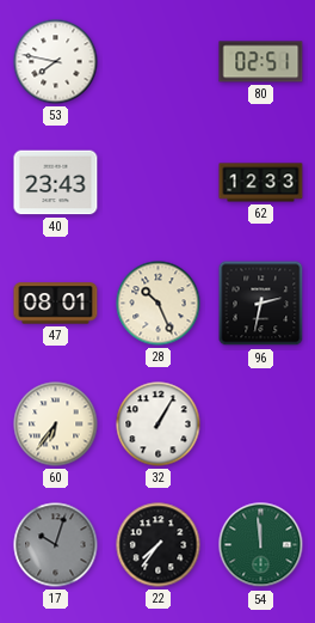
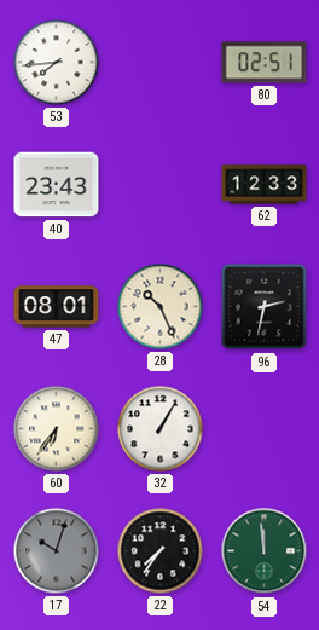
53: 7:47 -> 7:44 (57, 63)
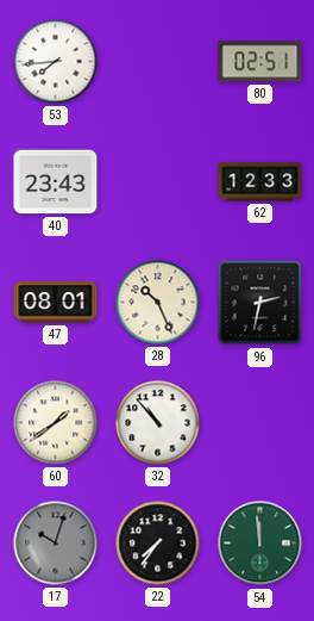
60: 6:36 -> 1:39 (56, 423)
32: 1:05 -> 10:53 (158, 423)
